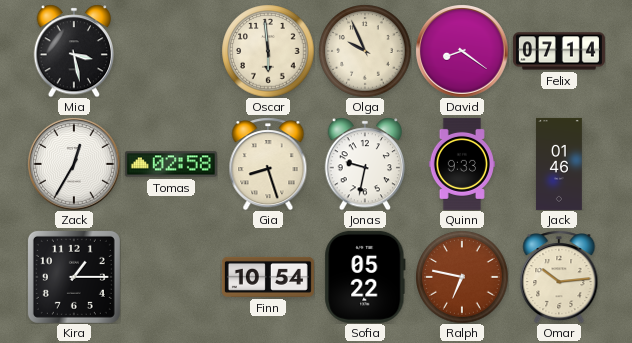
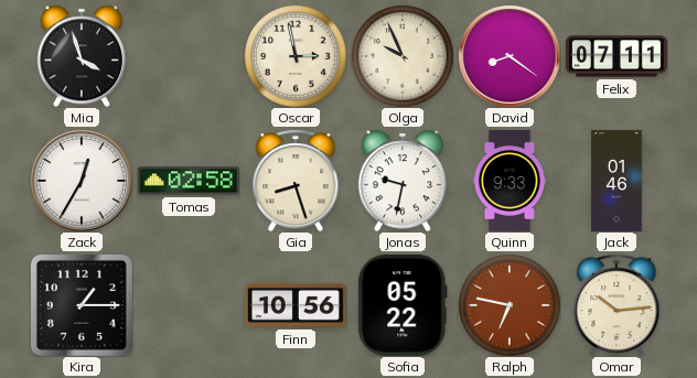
Mia: 3:28 -> 3:57 (82, 56)
Oscar: 5:59 -> 2:58 (296, 56)
Felix: 07:14 -> 07:11 (616, 56)
Finn: 10:54 -> 10:56 (296, 305)
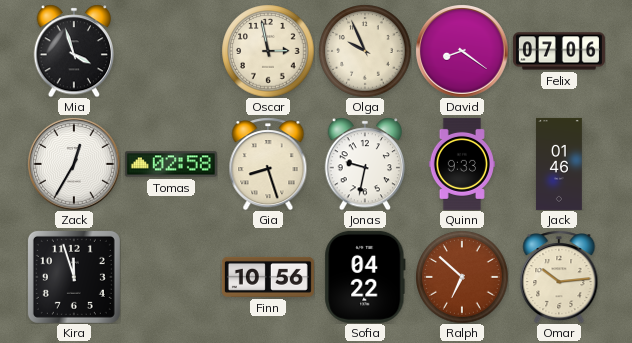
Felix: 07:11 -> 07:06 (559, 51)
Kira: 1:15 -> 11:57 (74, 277)
Sofia: 05:22 -> 04:22 (365, 277)
Ralph: 6:47 -> 6:52 (462, 277)
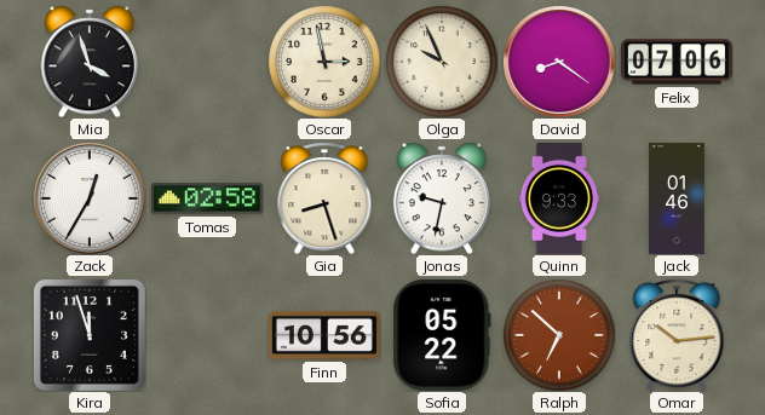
Sofia: 04:22 -> 05:22 (442, 335)
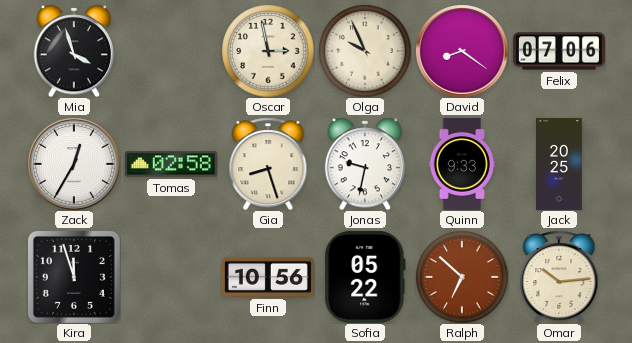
Jack: 01:46 -> 20:25 (559, 164)
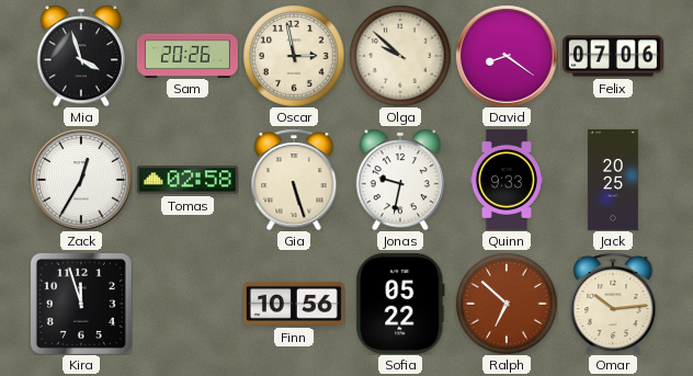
Sam: none -> 20:26 (188, 55)
Olga: 9:56 -> 9:52 (400, 56)
Gia: 8:27 -> 5:27 (294, 180)
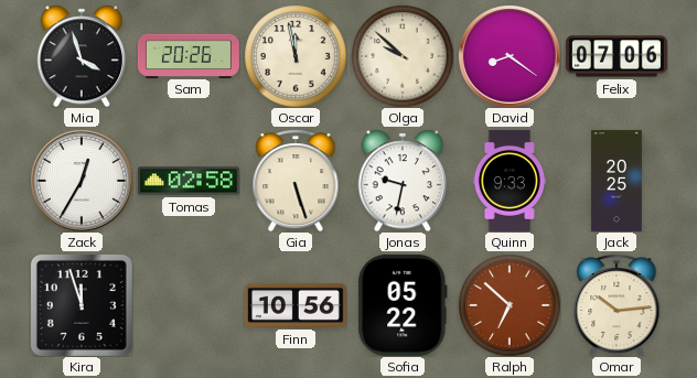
Oscar: 2:58 -> 11:58 (296, 56)
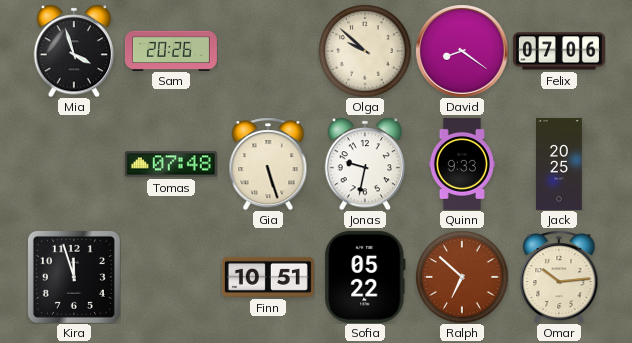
Oscar: 11:58 -> none (296, 56)
Zack: 12:35 -> none (82, 181)
Tomas: 02:58 -> 07:48 (171, 164)
Finn: 10:56 -> 10:51 (268, 277)
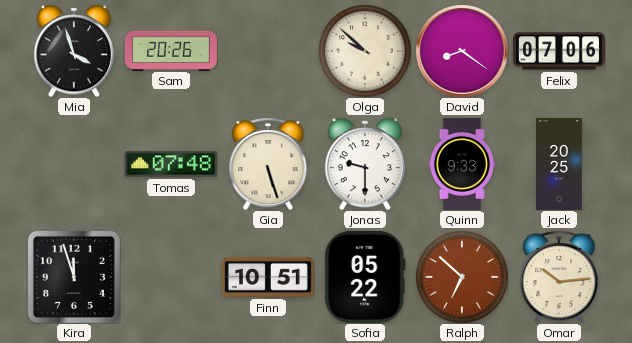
Jonas: 9:32 -> 9:30 (365, 164)
